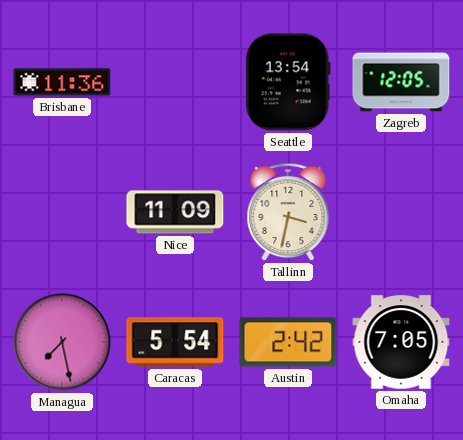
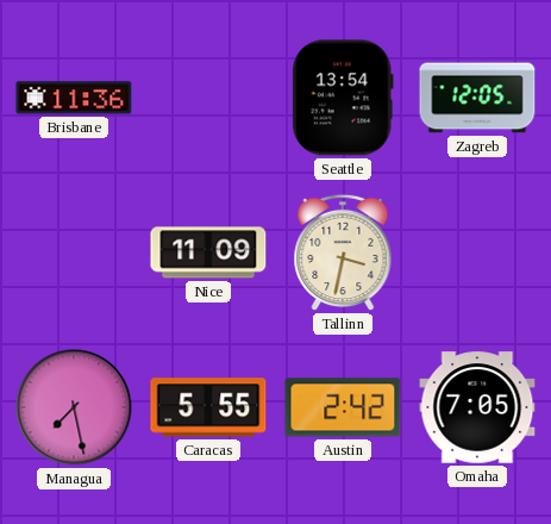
Caracas: 5:54 -> 5:55 (208, 407)
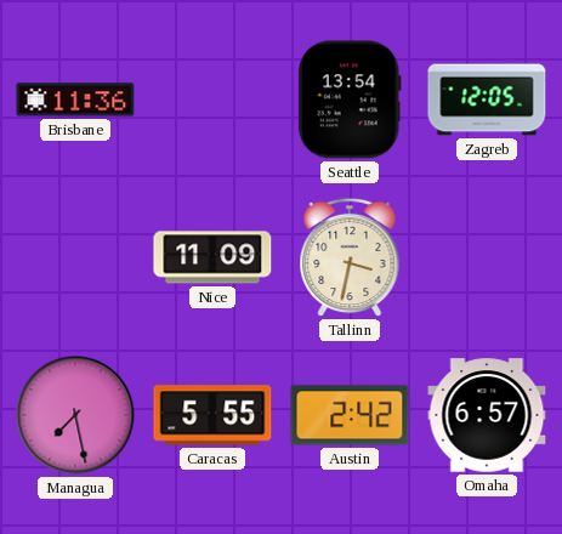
Omaha: 7:05 -> 6:57 (487, 415)
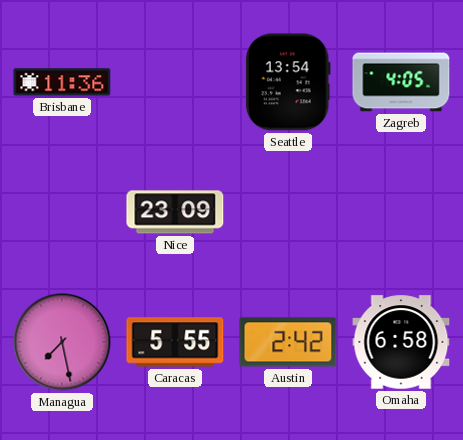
Zagreb: 12:05 -> 4:05 (401, 82)
Nice: 11:09 -> 23:09 (175, 212)
Tallinn: 3:32 -> none (350, 257)
Omaha: 6:57 -> 6:58 (401, 342)
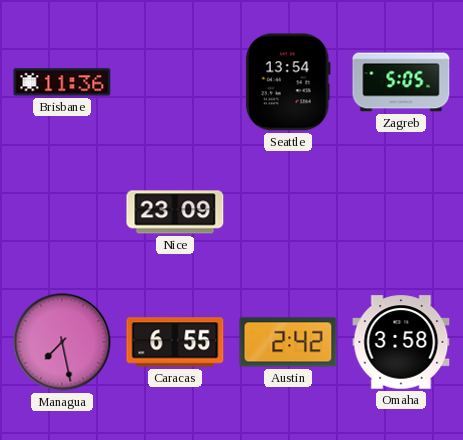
Zagreb: 4:05 -> 5:05 (401, 82)
Caracas: 5:55 -> 6:55 (175, 342)
Omaha: 6:58 -> 3:58 (401, 342)
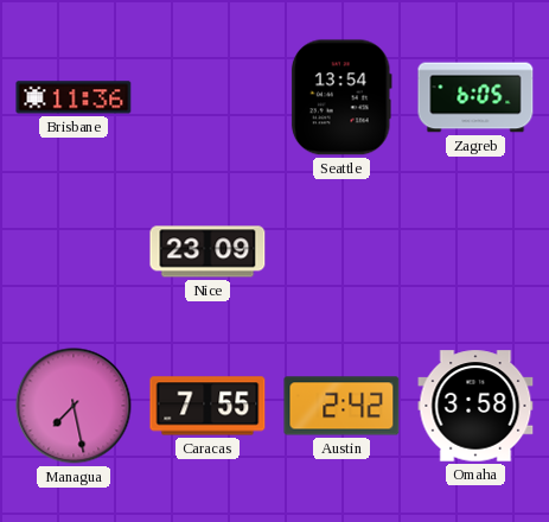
Zagreb: 5:05 -> 6:05 (475, 97)
Caracas: 6:55 -> 7:55 (208, 406)
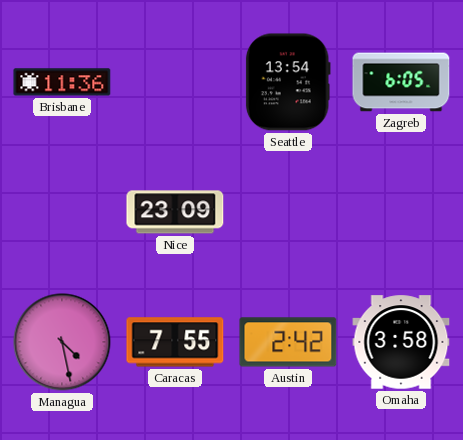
Managua: 7:28 -> 4:28 (62, 342)
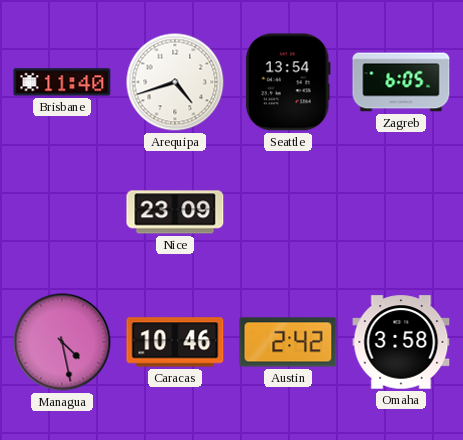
Brisbane: 11:36 -> 11:40 (62, 82)
Arequipa: none -> 4:42 (175, 82)
Caracas: 7:55 -> 10:46 (175, 342)
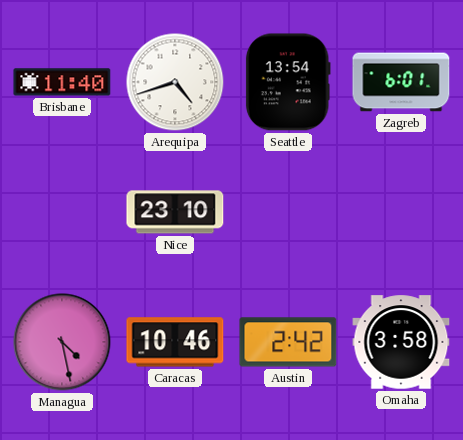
Zagreb: 6:05 -> 6:01 (401, 82)
Nice: 23:09 -> 23:10 (175, 212)
